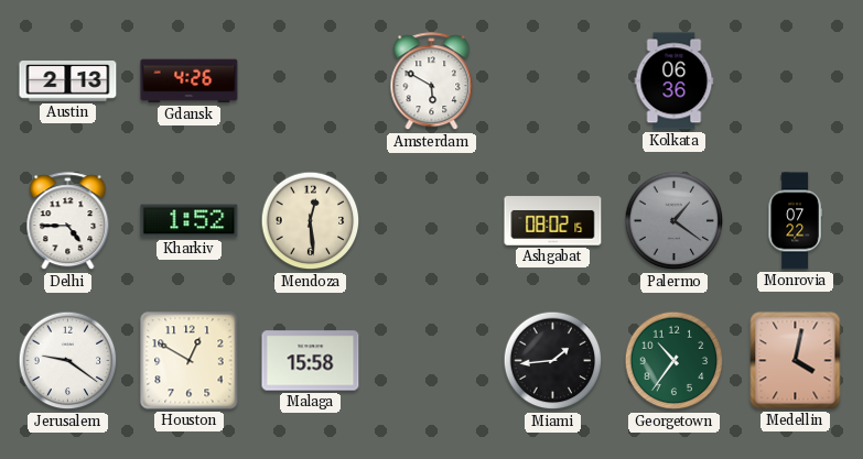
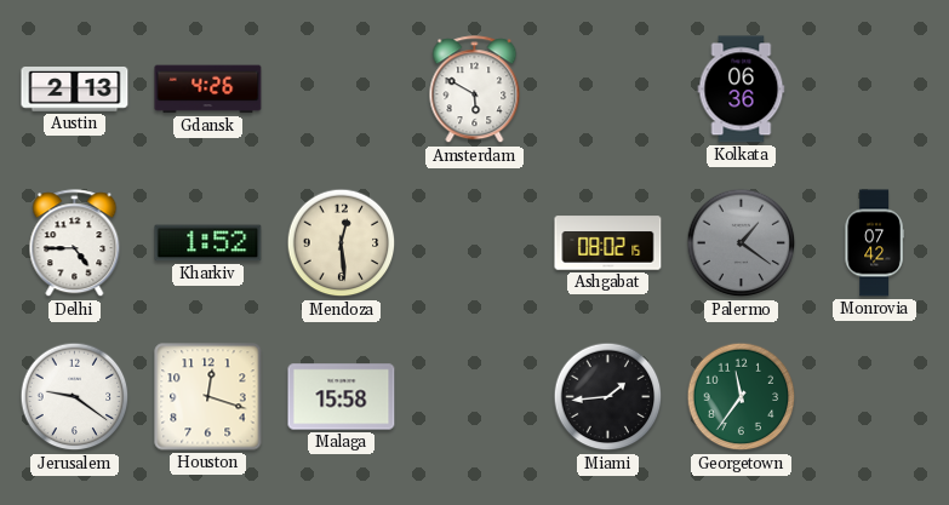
Monrovia: 07:22 -> 07:42 (874, 243)
Houston: 12:50 -> 12:18 (208, 397)
Georgetown: 10:36 -> 11:36 (742, 397)
Medellin: 4:02 -> none (796, 361)
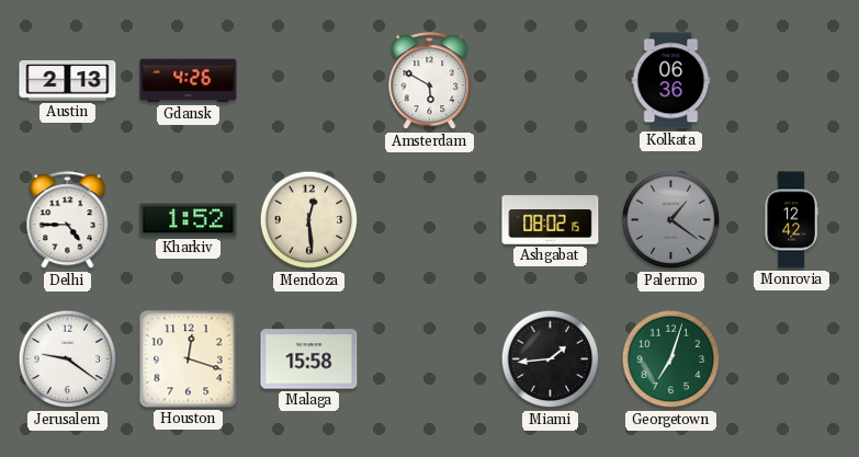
Monrovia: 07:42 -> 12:42 (791, 220)
Georgetown: 11:36 -> 7:03 (671, 359)
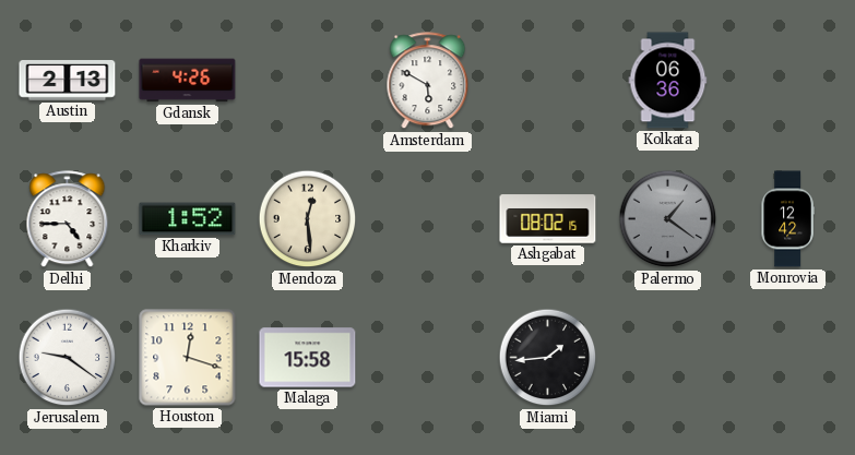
Georgetown: 7:03 -> none (671, 359)
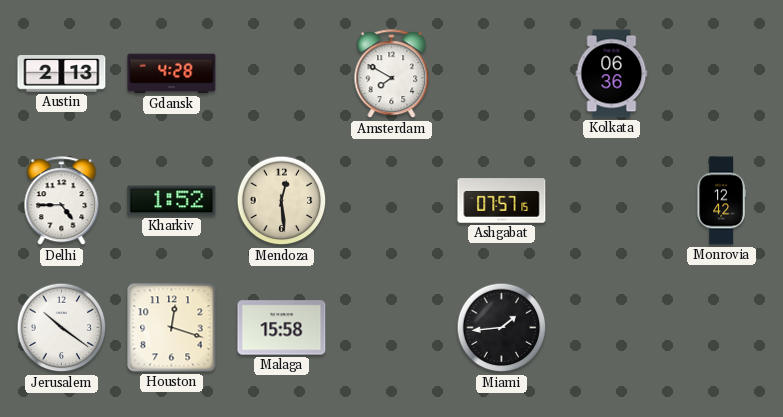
Gdansk: 4:26 -> 4:28 (172, 74)
Amsterdam: 5:50 -> 7:50 (392, 74)
Ashgabat: 08:02 -> 07:57 (502, 201)
Palermo: 1:21 -> none (668, 219)
Jerusalem: 9:21 -> 10:21 (62, 328)
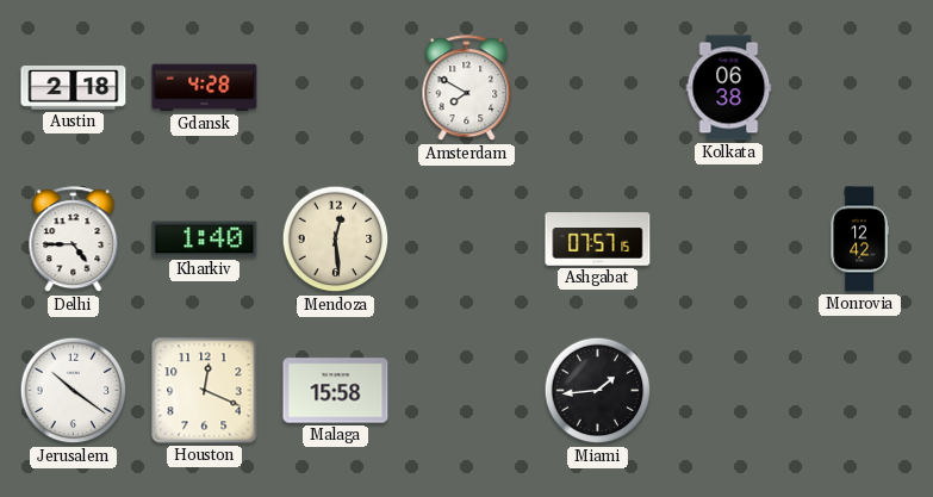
Austin: 2:13 -> 2:18 (74, 88)
Kolkata: 06:36 -> 06:38 (729, 88)
Kharkiv: 1:52 -> 1:40 (205, 240)
Houston: 12:18 -> 12:19 (205, 391)
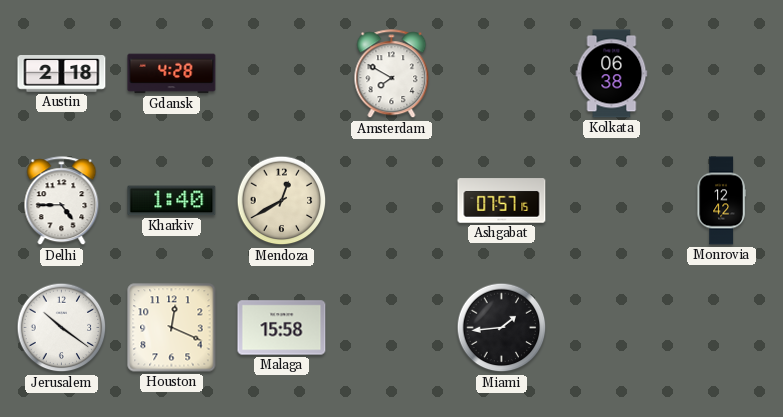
Mendoza: 12:29 -> 12:40 (282, 201)
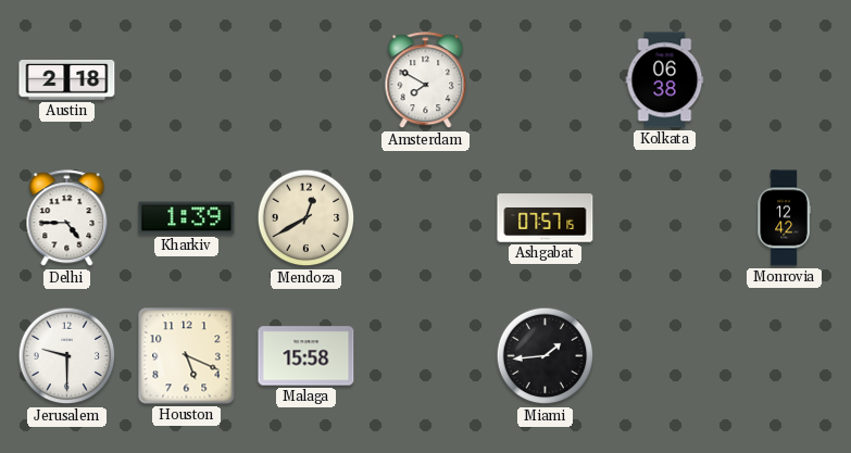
Gdansk: 4:28 -> none (172, 74)
Kharkiv: 1:40 -> 1:39 (187, 218)
Jerusalem: 10:21 -> 9:30 (67, 356)
Houston: 12:19 -> 5:19 (187, 356)
